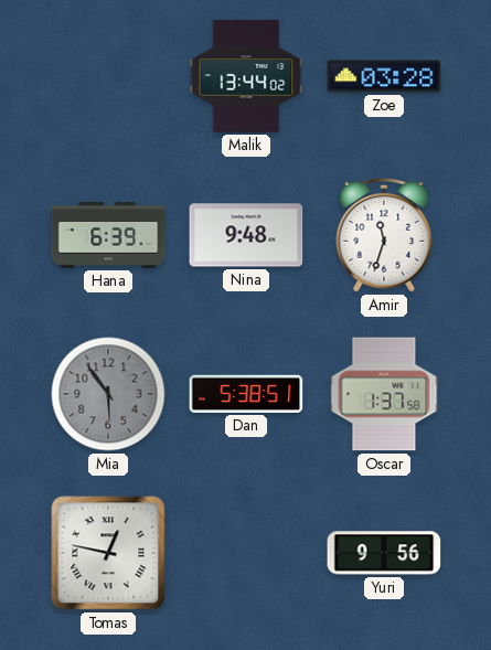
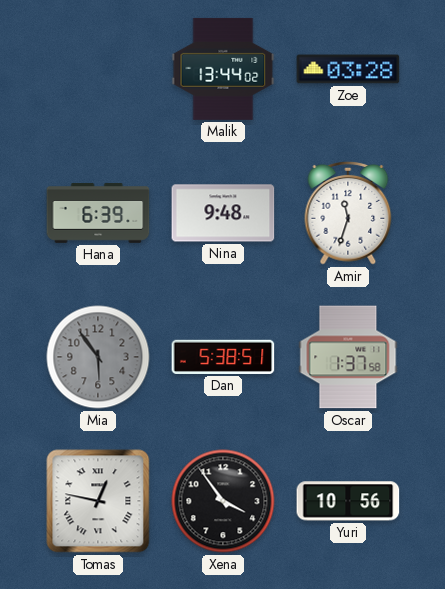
Xena: none -> 3:54 (223, 501)
Yuri: 9:56 -> 10:56 (348, 501)
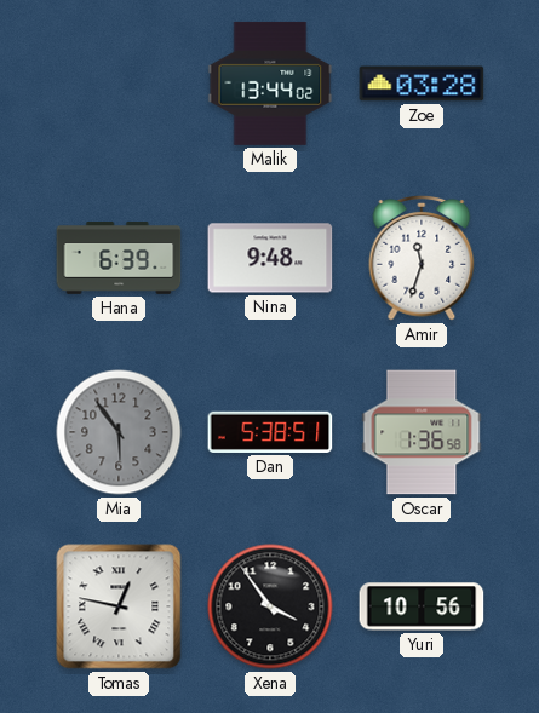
Oscar: 1:37 -> 1:36 (422, 432)
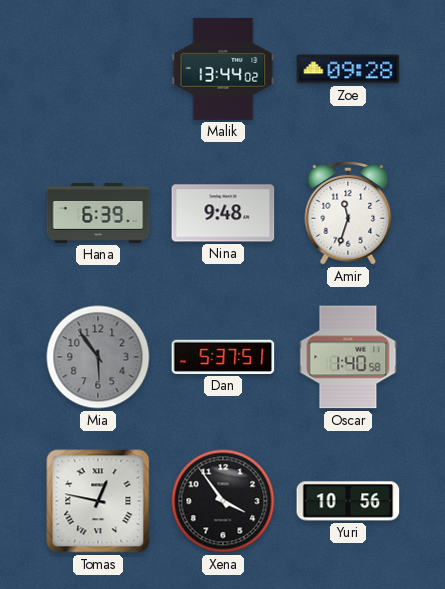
Zoe: 03:28 -> 09:28 (348, 69)
Dan: 5:38 -> 5:37 (223, 357)
Oscar: 1:36 -> 1:40 (348, 357)
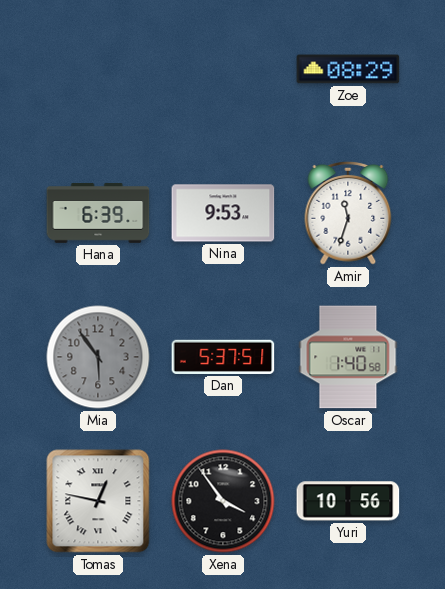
Malik: 13:44 -> none (223, 69)
Zoe: 09:28 -> 08:29 (348, 69)
Nina: 9:48 -> 9:53 (223, 213)
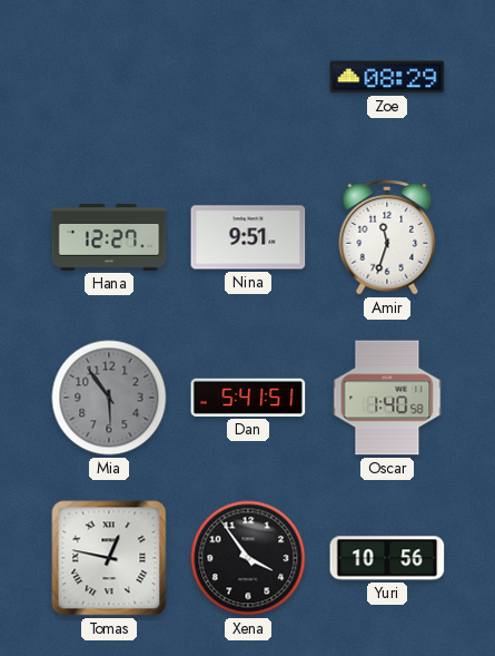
Hana: 6:39 -> 12:27 (109, 237)
Nina: 9:53 -> 9:51 (248, 237)
Dan: 5:37 -> 5:41 (248, 398)
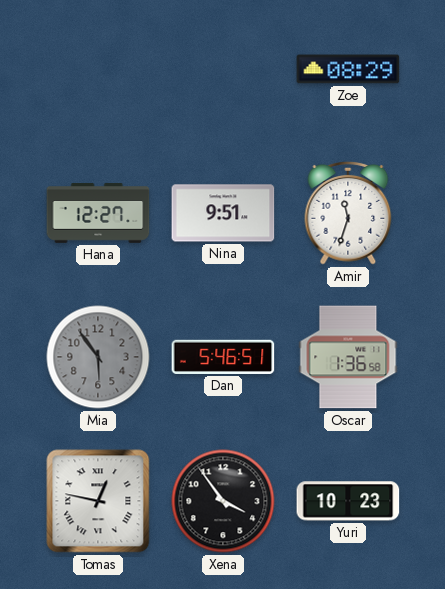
Dan: 5:41 -> 5:46 (223, 357)
Oscar: 1:40 -> 1:36 (348, 357)
Yuri: 10:56 -> 10:23 (348, 501)
